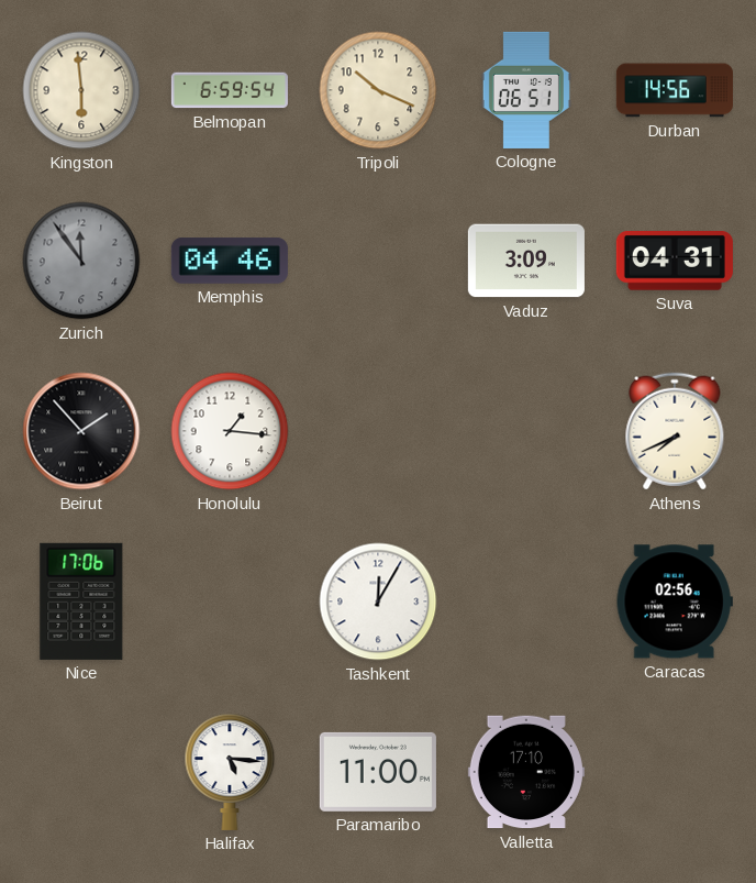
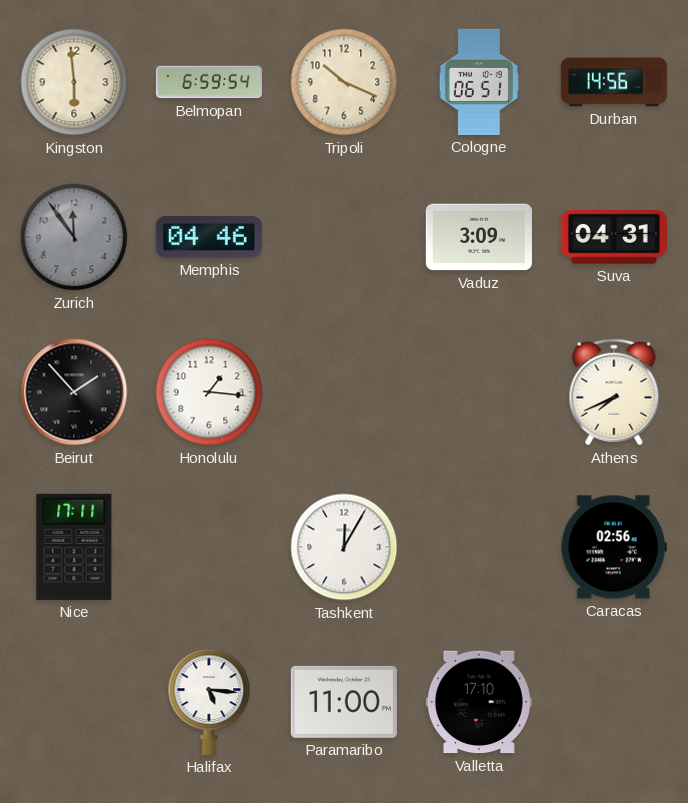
Nice: 17:06 -> 17:11 (74, 547)
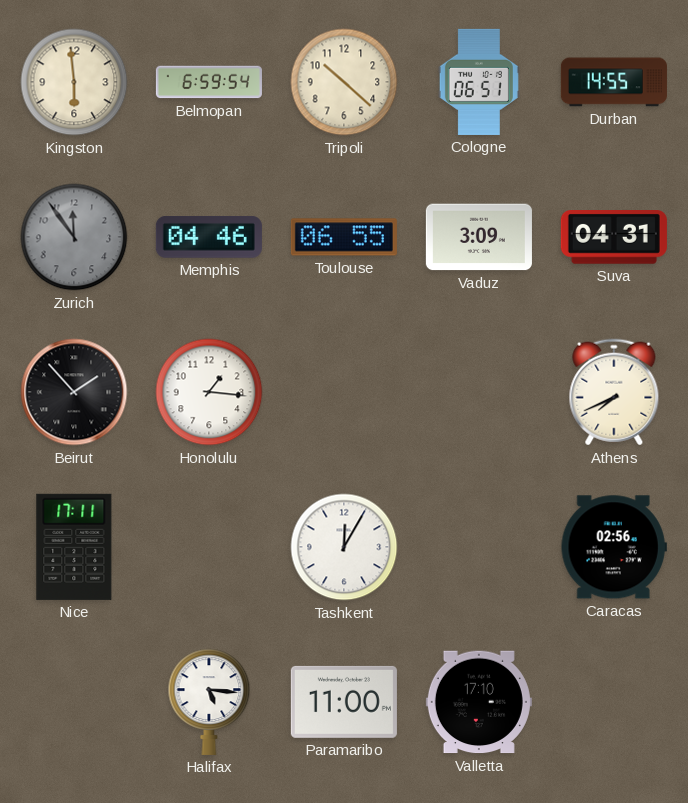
Tripoli: 10:19 -> 10:22 (344, 82)
Durban: 14:56 -> 14:55 (614, 82)
Toulouse: none -> 06:55 (344, 237)
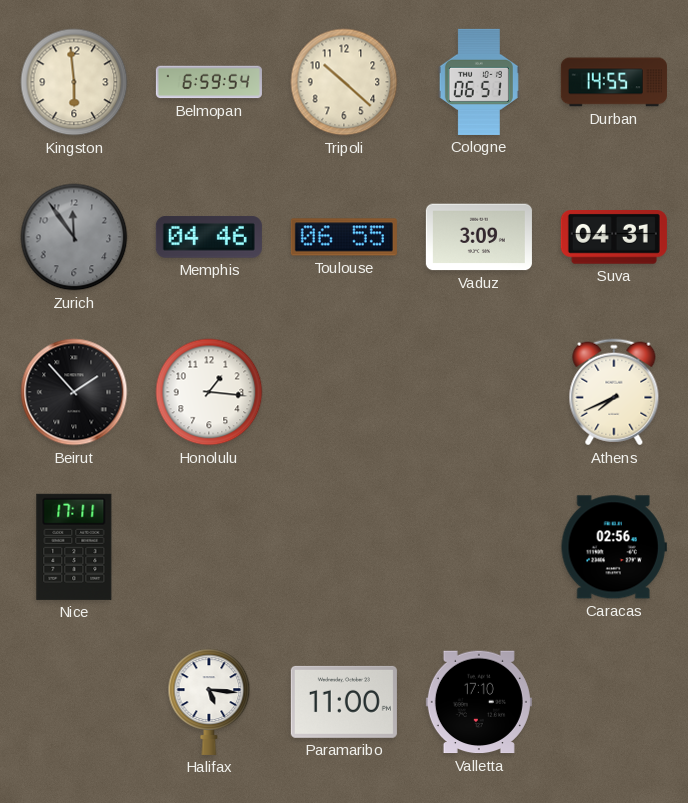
Tashkent: 12:05 -> none (344, 547)
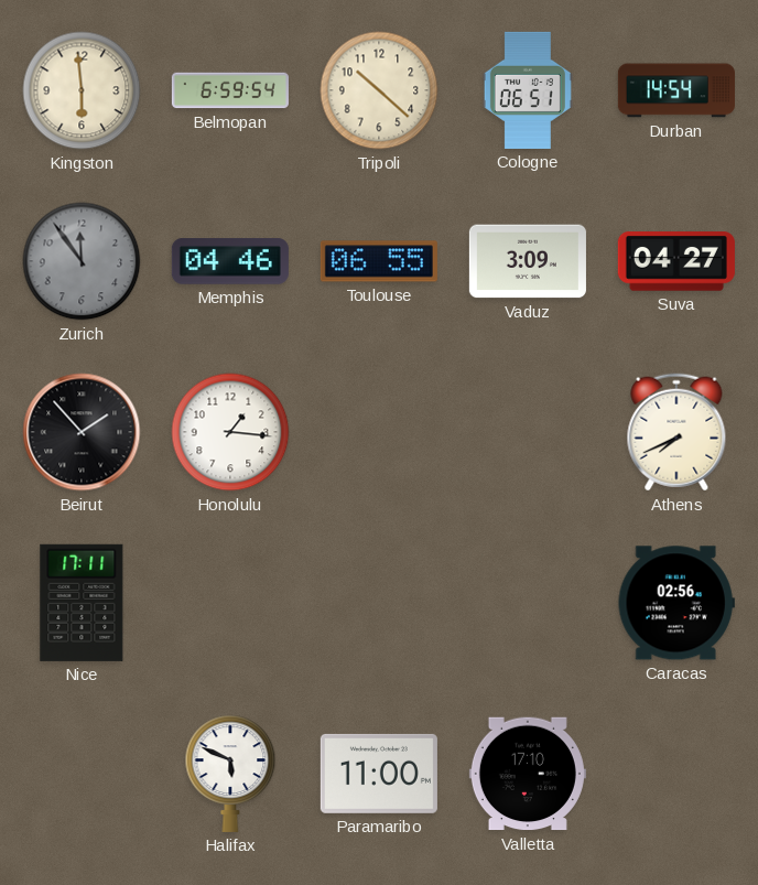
Durban: 14:55 -> 14:54 (676, 90)
Suva: 04:31 -> 04:27 (676, 262)
Halifax: 5:16 -> 5:49 (230, 774)
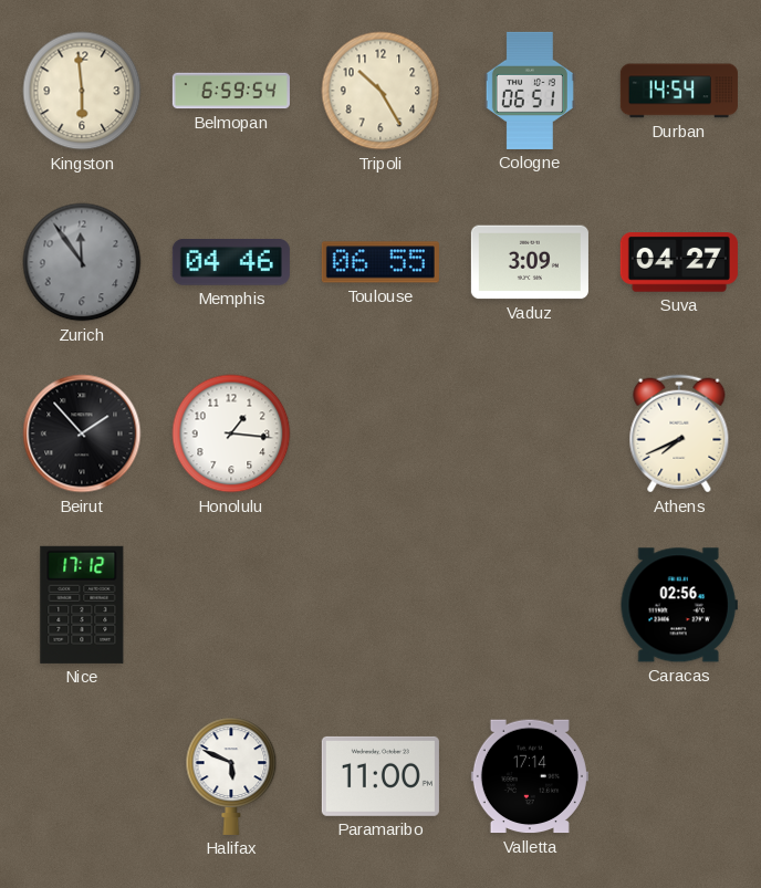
Tripoli: 10:22 -> 10:25 (380, 91)
Nice: 17:11 -> 17:12 (82, 605)
Valletta: 17:10 -> 17:14 (530, 776)
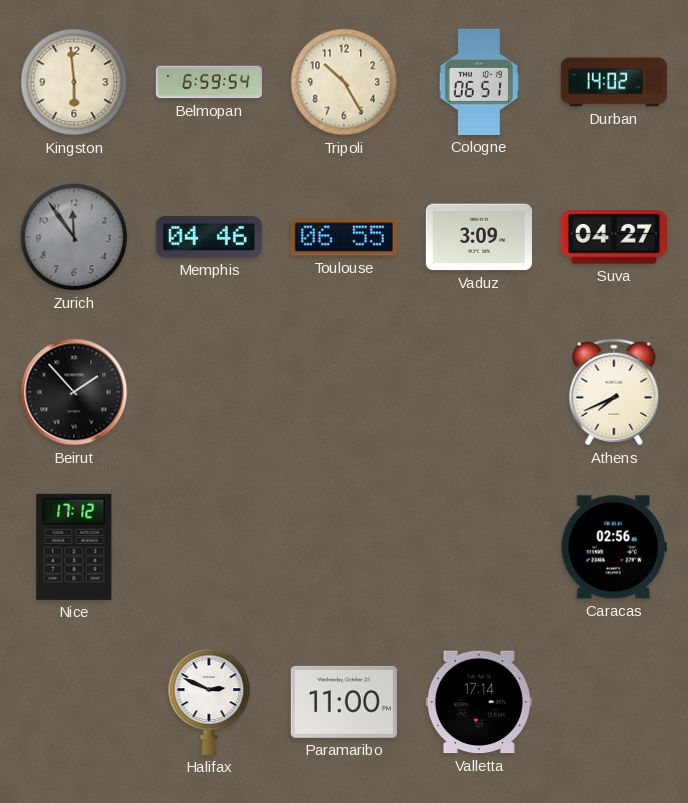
Durban: 14:54 -> 14:02 (614, 82)
Honolulu: 1:16 -> none (231, 433)
Halifax: 5:49 -> 2:49 (209, 702)
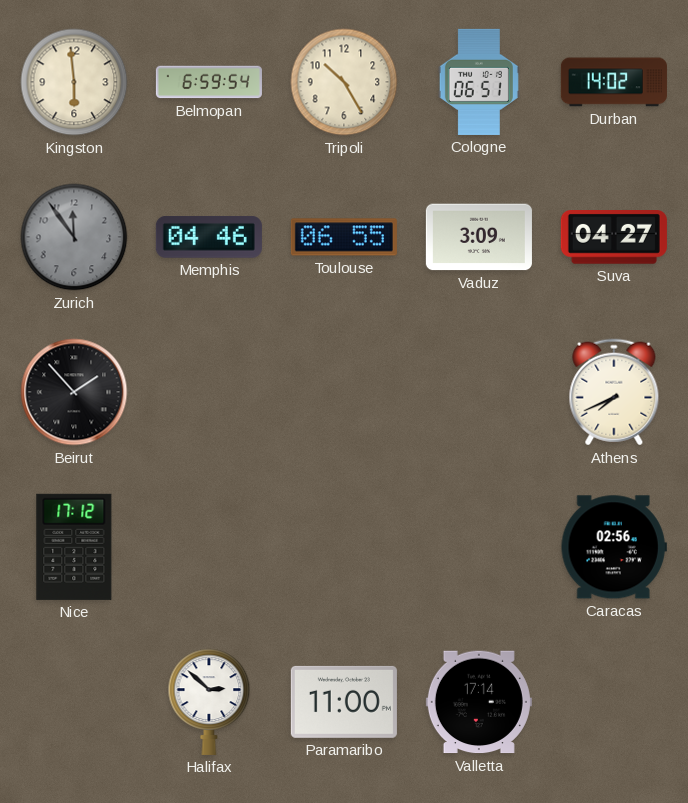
Halifax: 2:49 -> 2:52 (209, 702)
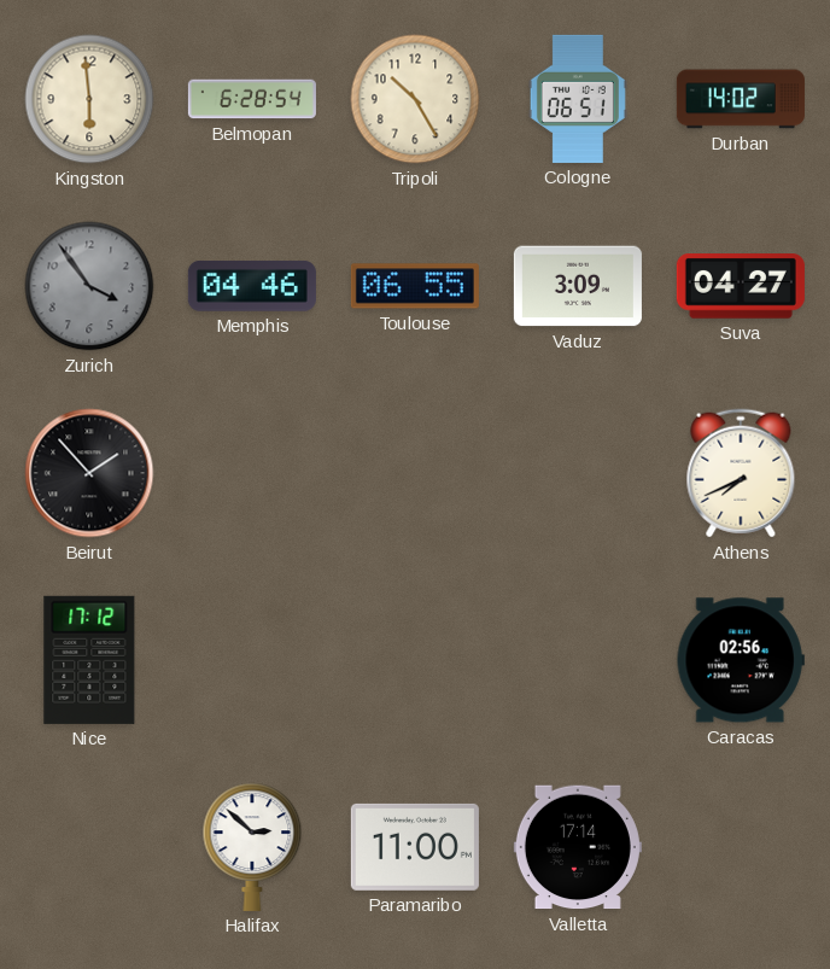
Belmopan: 6:59 -> 6:28 (252, 99)
Zurich: 11:54 -> 3:54 (89, 286)
